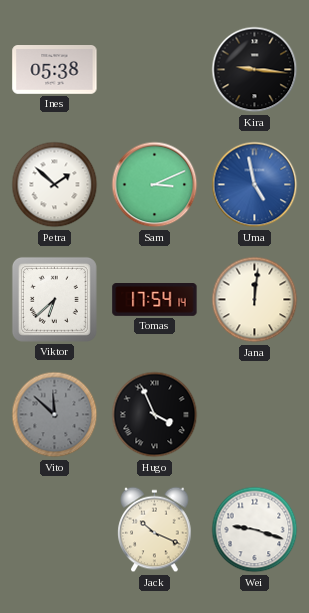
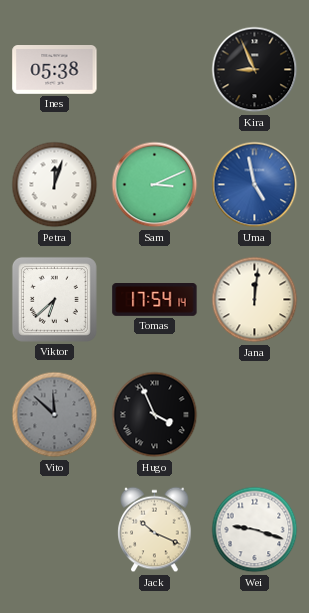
Kira: 9:16 -> 8:56 (255, 70)
Petra: 1:52 -> 12:03 (55, 185)
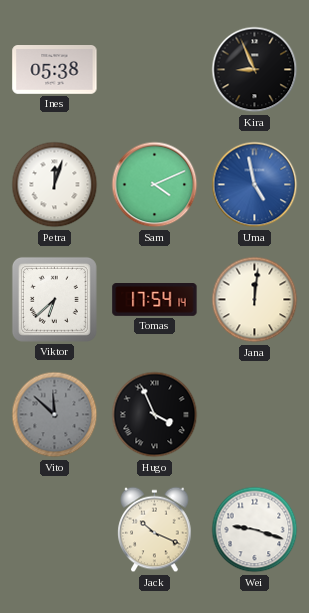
Sam: 3:11 -> 4:11 (155, 185)
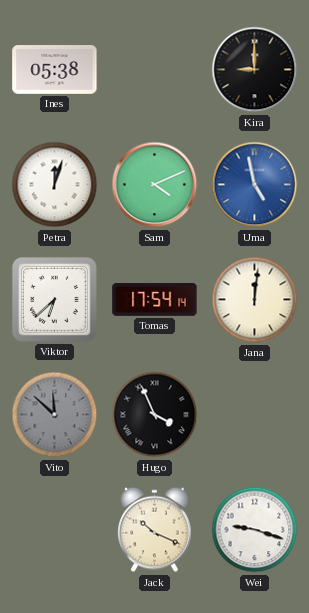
Kira: 8:56 -> 9:00 (255, 70)
